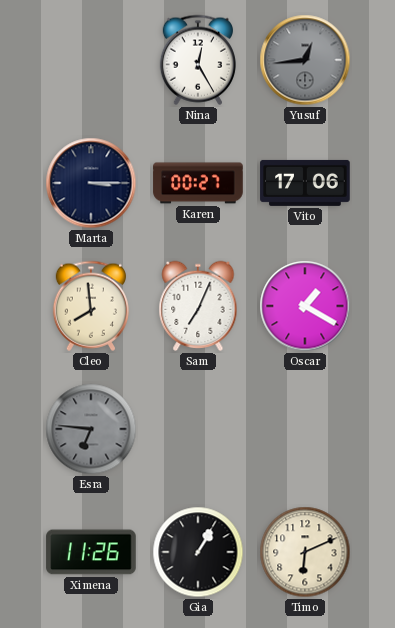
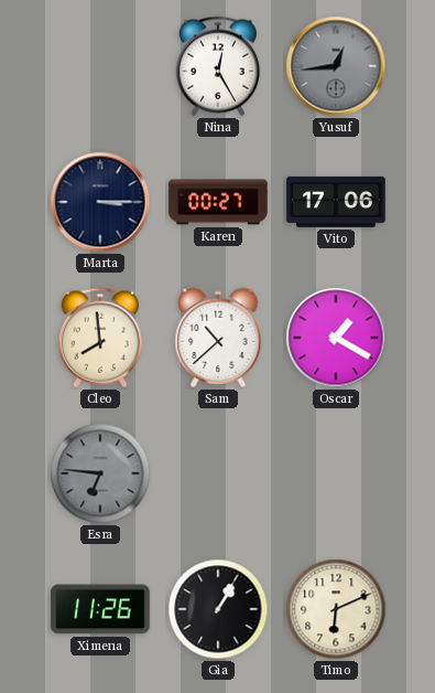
Sam: 7:04 -> 10:38 (218, 338)
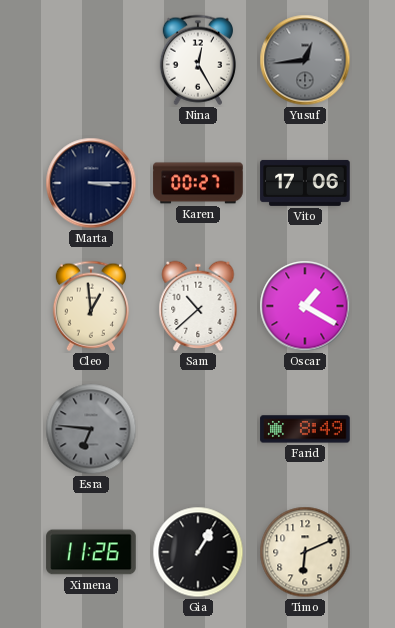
Cleo: 7:59 -> 12:59 (91, 306)
Farid: none -> 8:49 (305, 429)
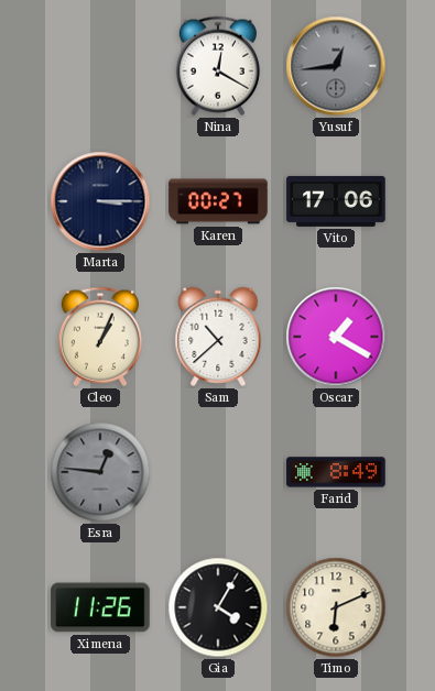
Nina: 12:25 -> 12:20 (218, 66)
Cleo: 12:59 -> 1:04 (100, 337)
Esra: 6:46 -> 12:46 (100, 472)
Gia: 1:05 -> 4:05 (218, 607)
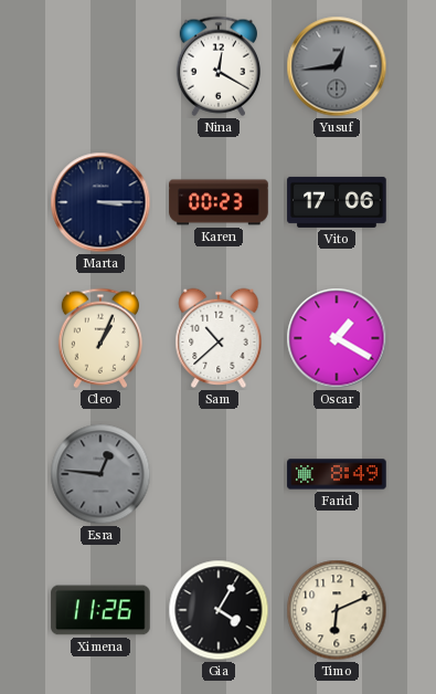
Karen: 00:27 -> 00:23 (219, 202)
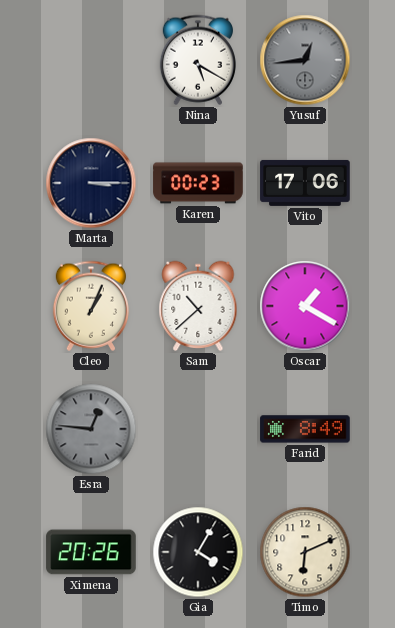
Nina: 12:20 -> 5:20 (198, 60)
Ximena: 11:26 -> 20:26 (91, 552)
